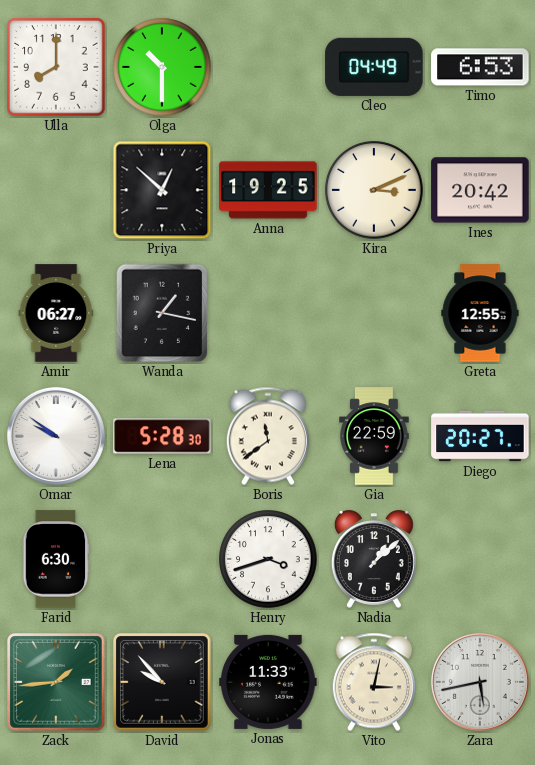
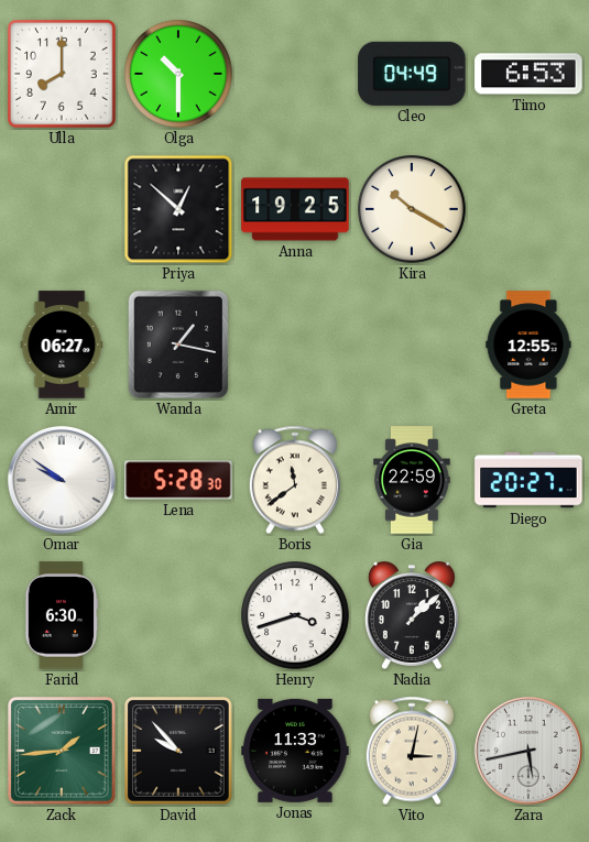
Kira: 3:11 -> 10:20 (412, 209)
Ines: 20:42 -> none (480, 190)
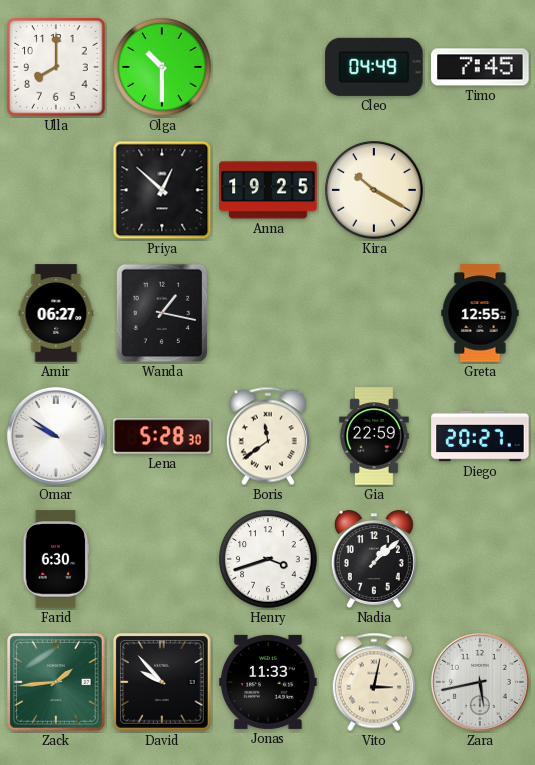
Timo: 6:53 -> 7:45 (480, 67)
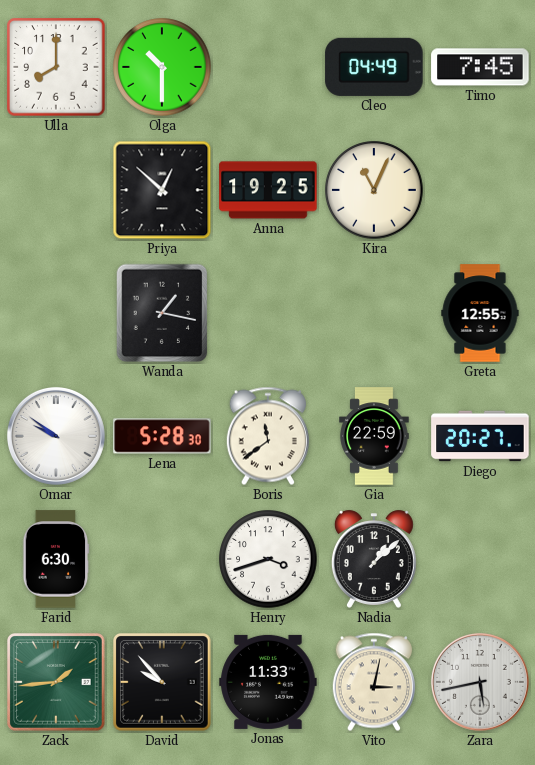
Kira: 10:20 -> 11:04 (374, 190)
Amir: 06:27 -> none (56, 313)
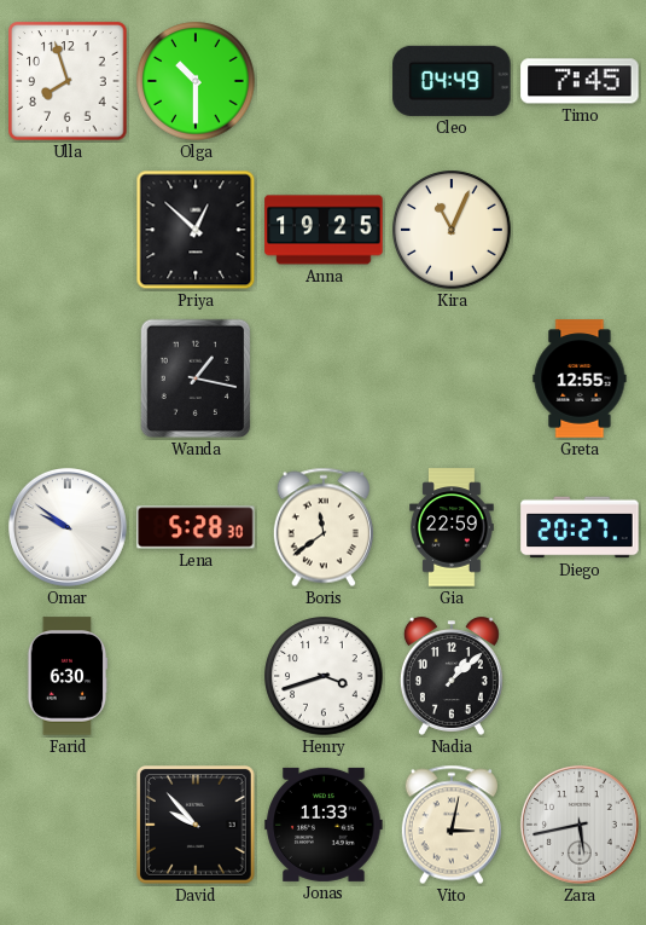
Ulla: 8:00 -> 7:57 (68, 81)
Zack: 1:44 -> none (57, 683)
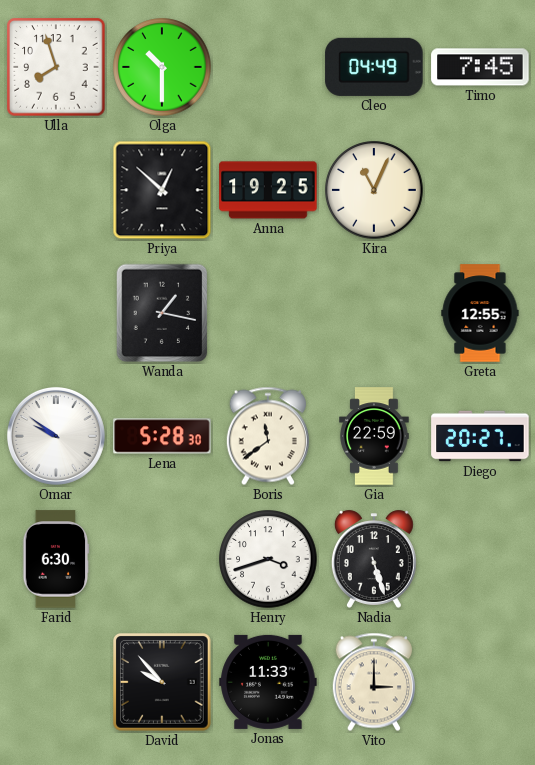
Nadia: 1:08 -> 5:27 (374, 559)
Vito: 3:02 -> 3:00 (374, 682)
Zara: 5:43 -> none (580, 825)
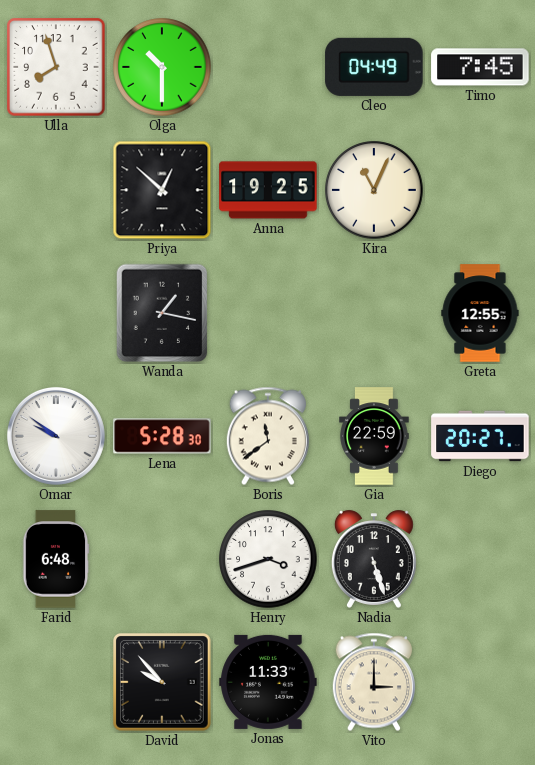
Farid: 6:30 -> 6:48 (56, 559)
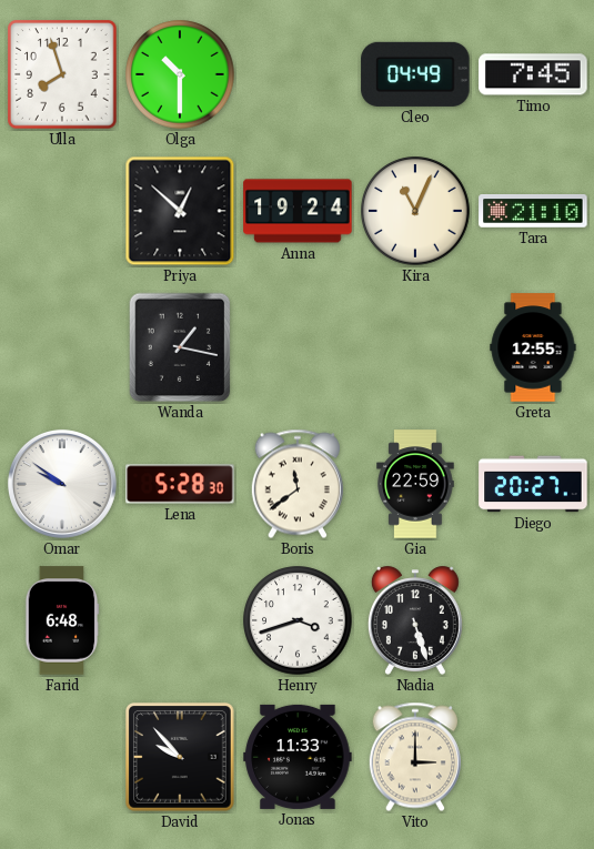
Anna: 19:25 -> 19:24 (298, 211)
Tara: none -> 21:10 (533, 212)
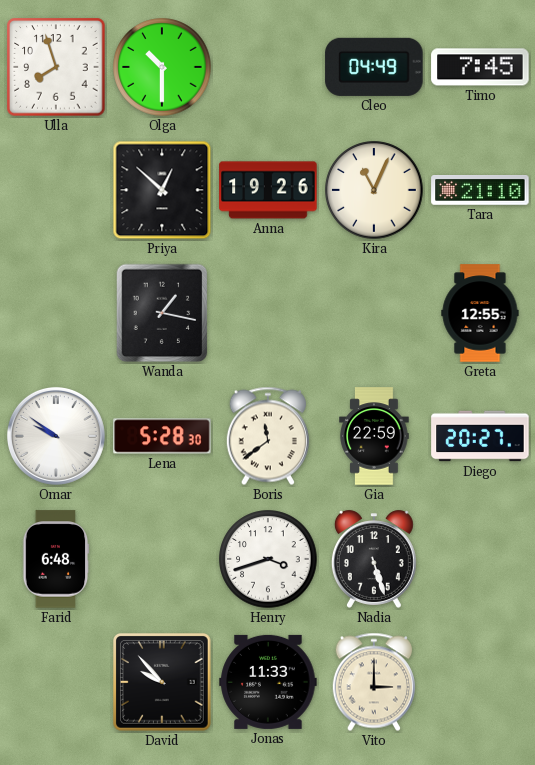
Anna: 19:24 -> 19:26 (268, 190)
